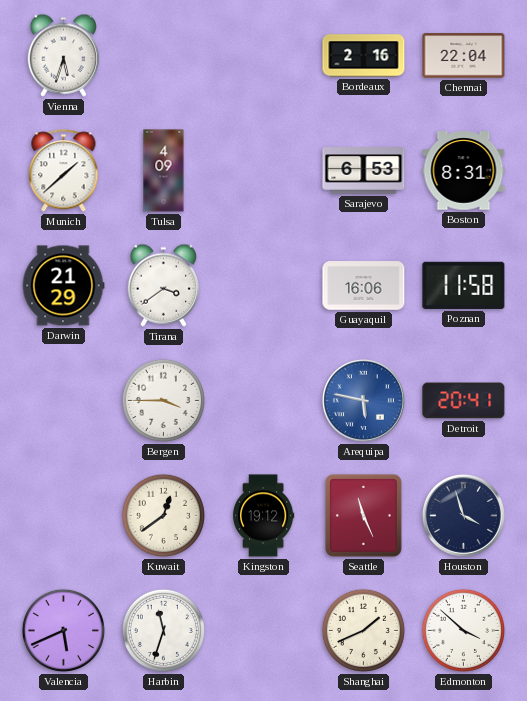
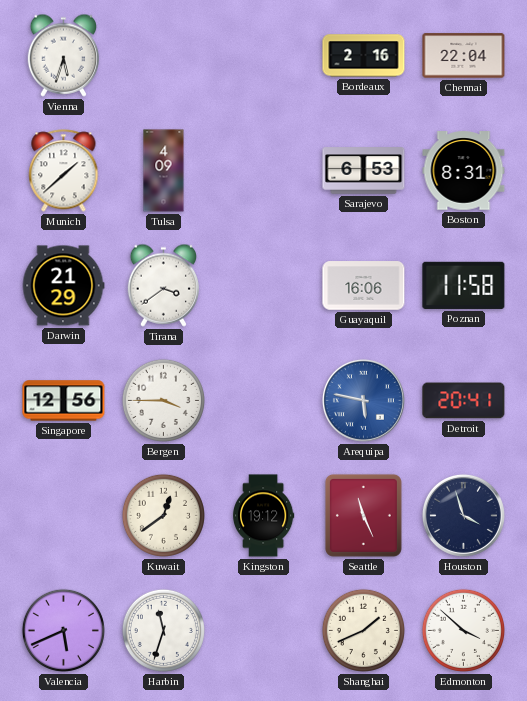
Singapore: none -> 12:56 (64, 401)
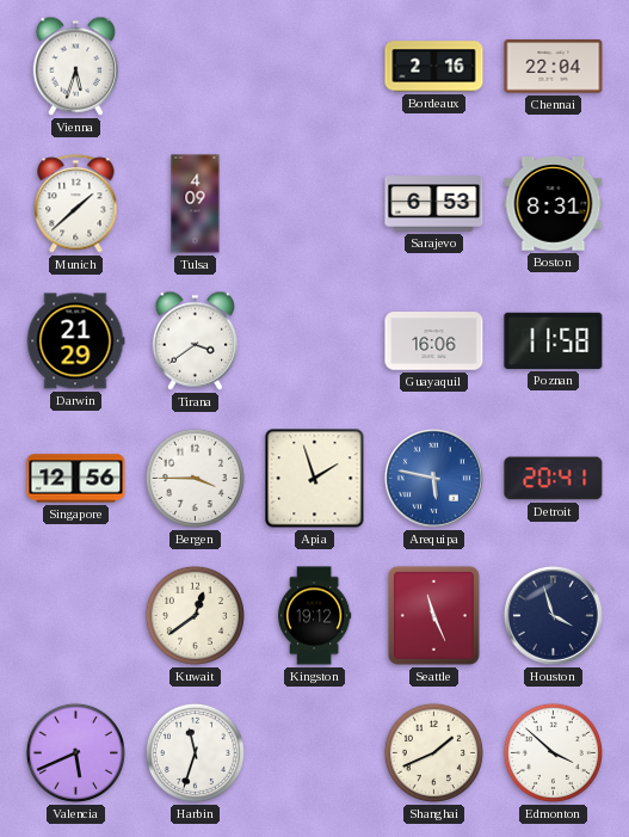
Apia: none -> 1:57 (315, 479)
